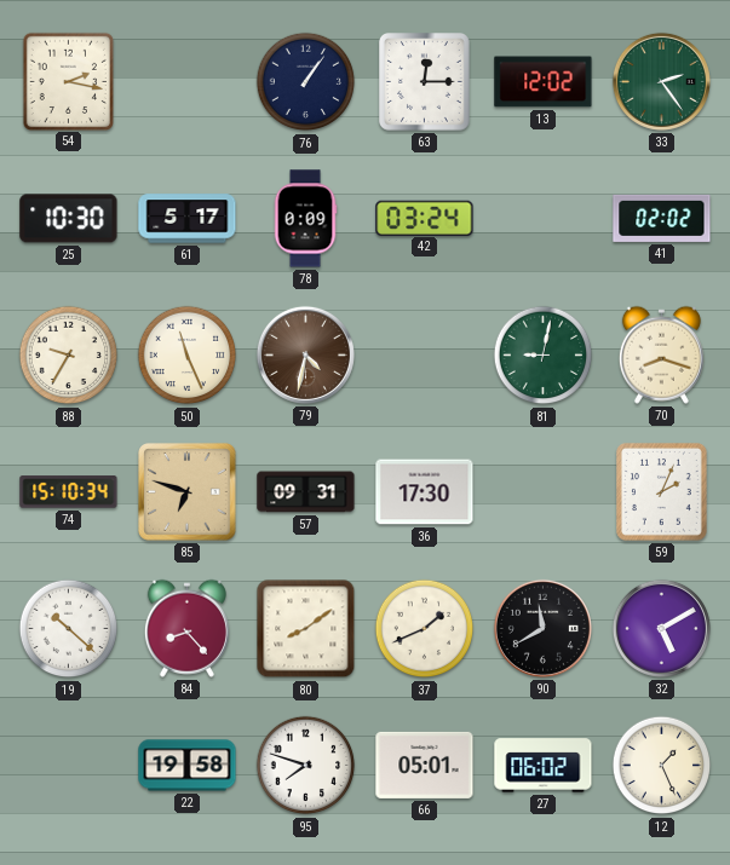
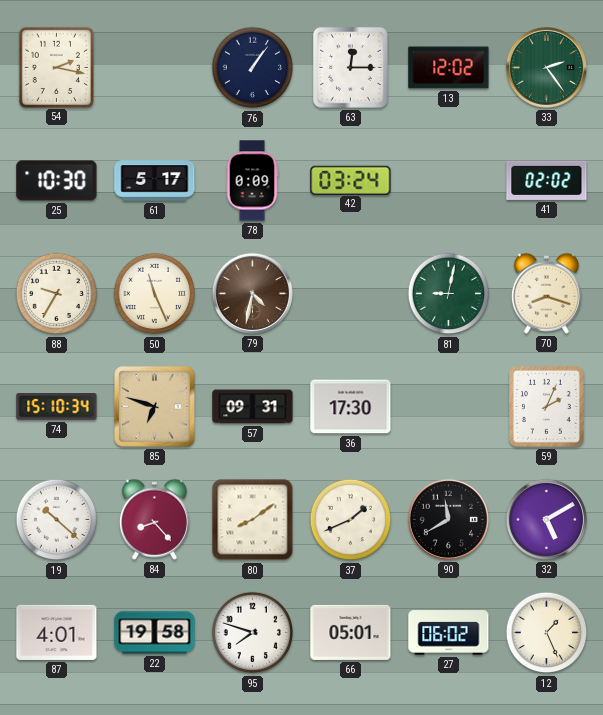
87: none -> 4:01 (57, 632)
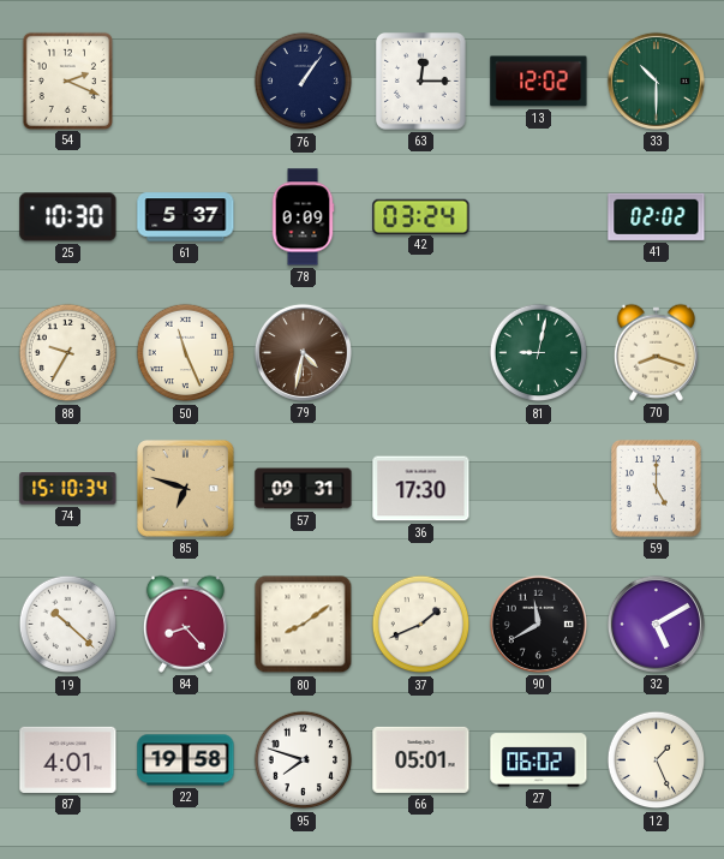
54: 2:17 -> 2:19 (67, 80)
33: 2:24 -> 10:30 (656, 80)
61: 5:17 -> 5:37 (186, 217)
59: 2:04 -> 5:00 (657, 489)
